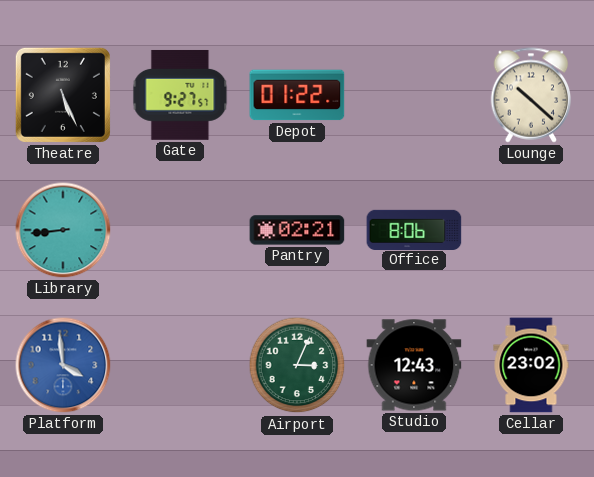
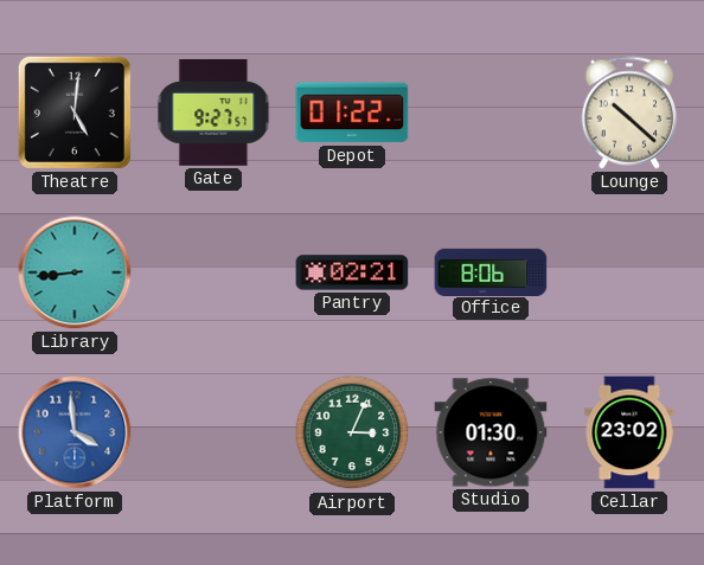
Theatre: 5:26 -> 5:01 (75, 113)
Studio: 12:43 -> 01:30 (491, 432)
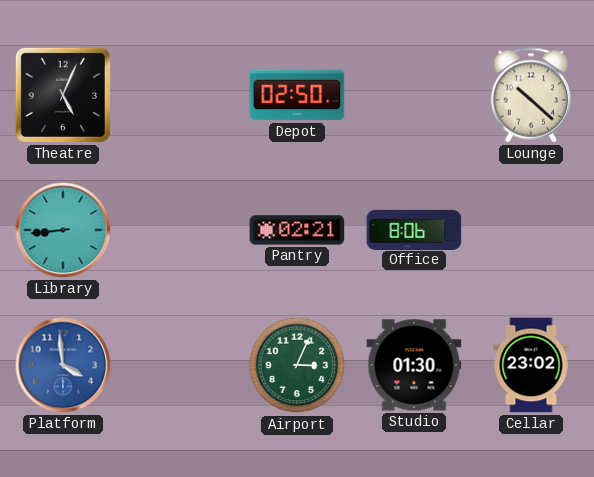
Theatre: 5:01 -> 5:04 (63, 95)
Gate: 9:27 -> none (213, 113)
Depot: 01:22 -> 02:50 (297, 95)
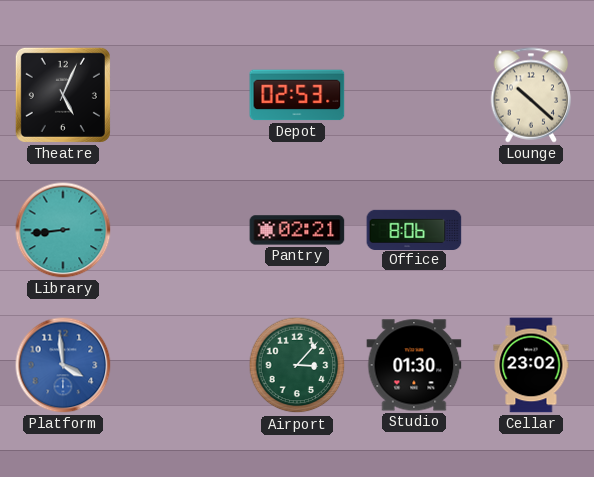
Depot: 02:50 -> 02:53 (297, 95)
Airport: 3:04 -> 3:07 (297, 365)
